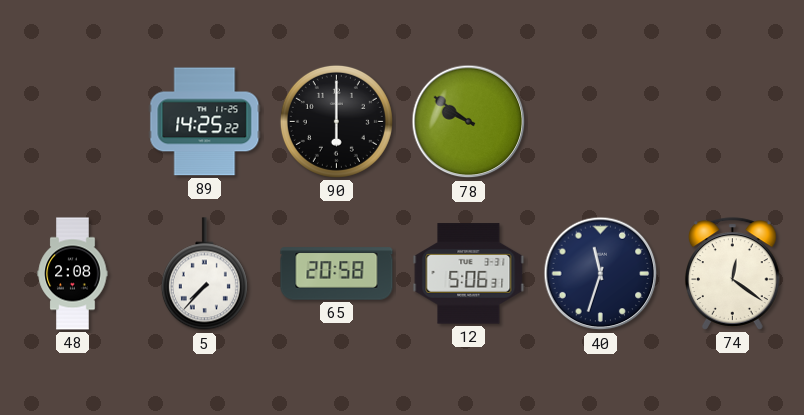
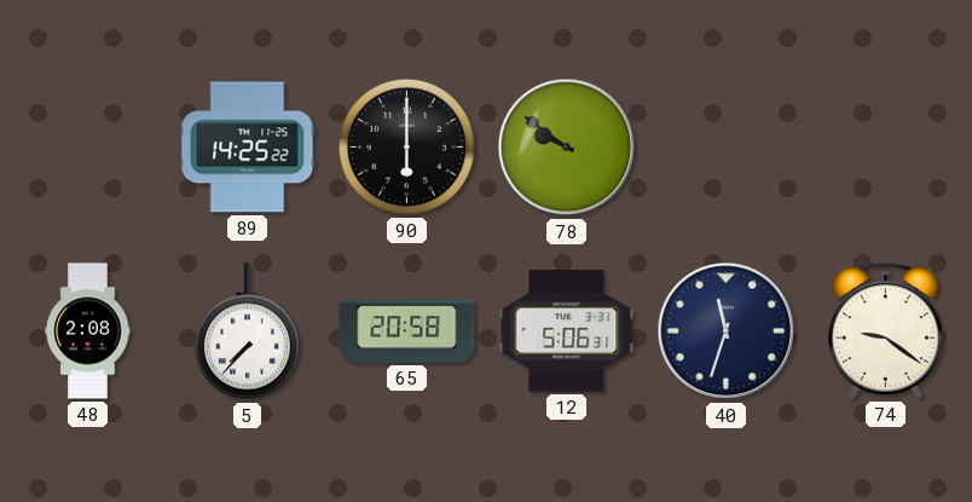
74: 12:21 -> 9:21 (885, 331)
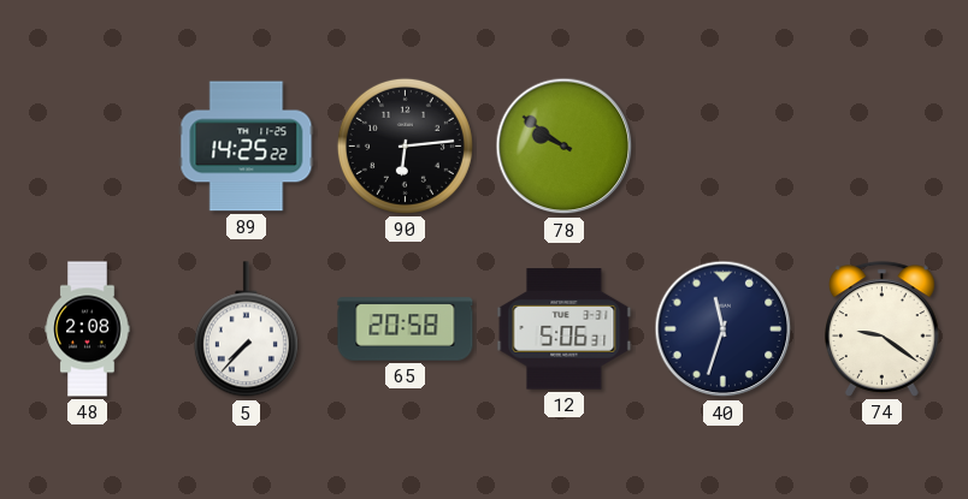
90: 6:00 -> 6:14 (405, 145)
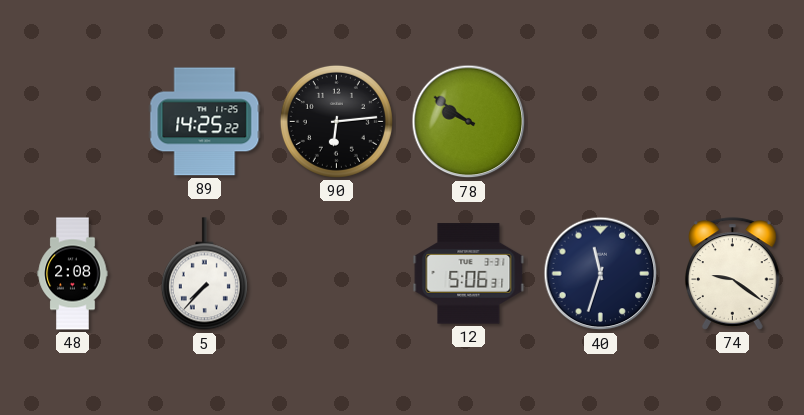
65: 20:58 -> none (406, 329)
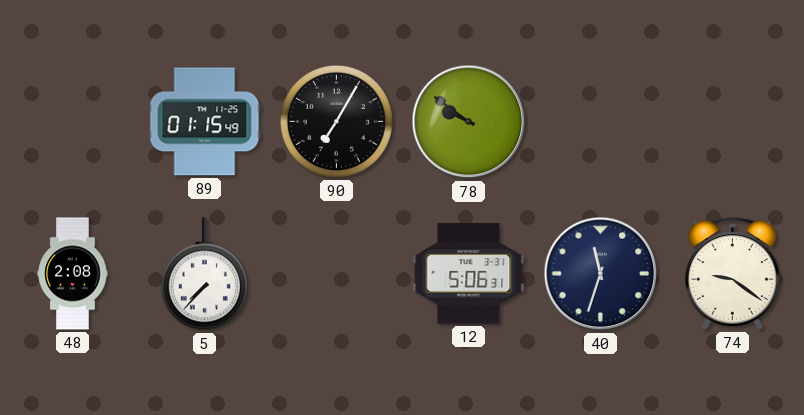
89: 14:25 -> 01:15 (205, 122)
90: 6:14 -> 7:05 (336, 121)
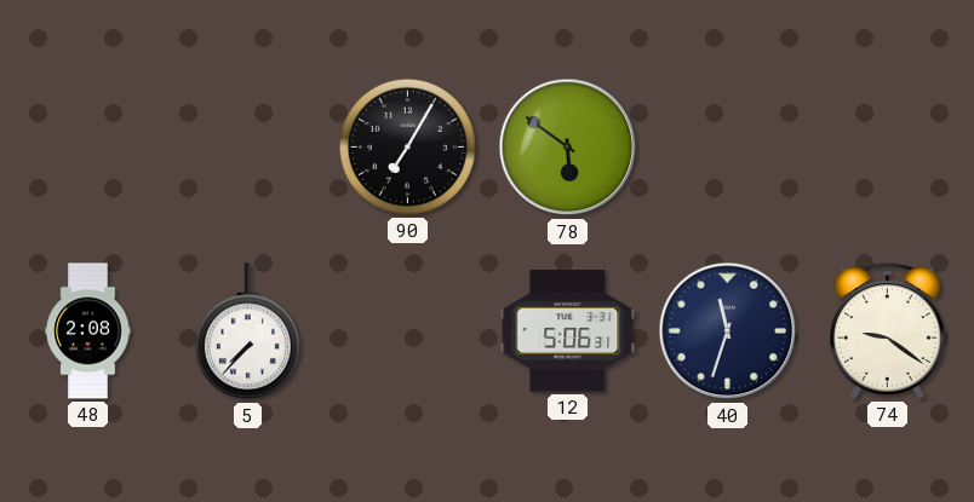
89: 01:15 -> none (205, 122)
78: 9:51 -> 5:51 (568, 148)
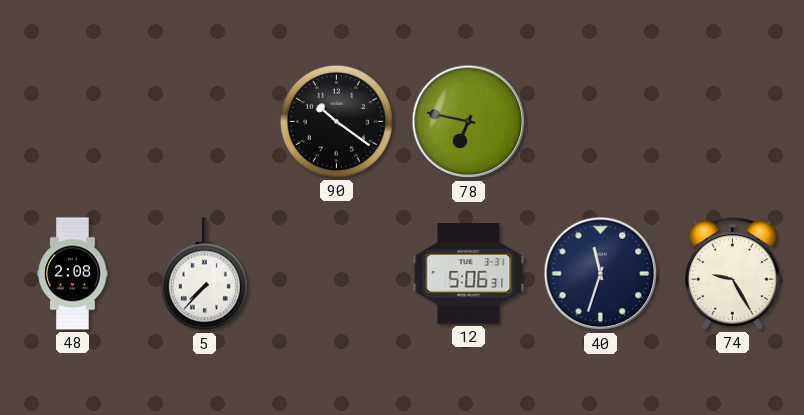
90: 7:05 -> 10:21 (336, 121)
78: 5:51 -> 6:47 (469, 122)
74: 9:21 -> 9:25 (732, 274)
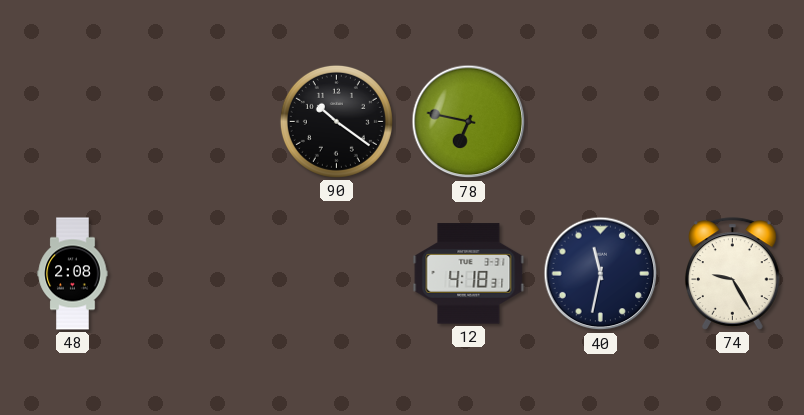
5: 7:37 -> none (204, 274)
12: 5:06 -> 4:18 (469, 274)
40: 11:33 -> 11:32 (601, 274)
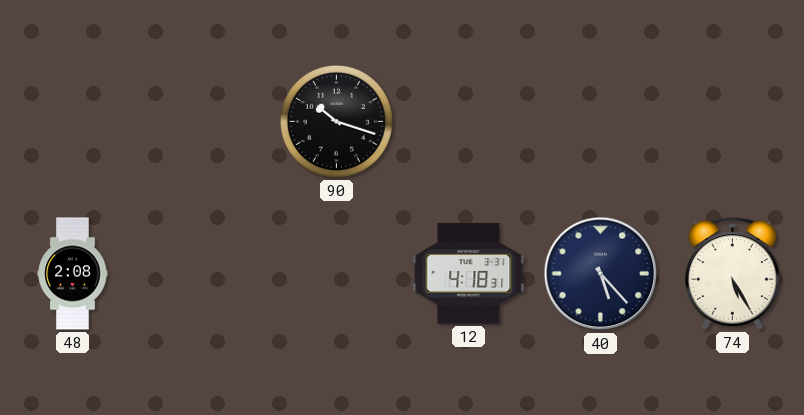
90: 10:21 -> 10:18 (336, 121)
78: 6:47 -> none (469, 122)
40: 11:32 -> 5:23 (601, 274)
74: 9:25 -> 5:25 (732, 274)
